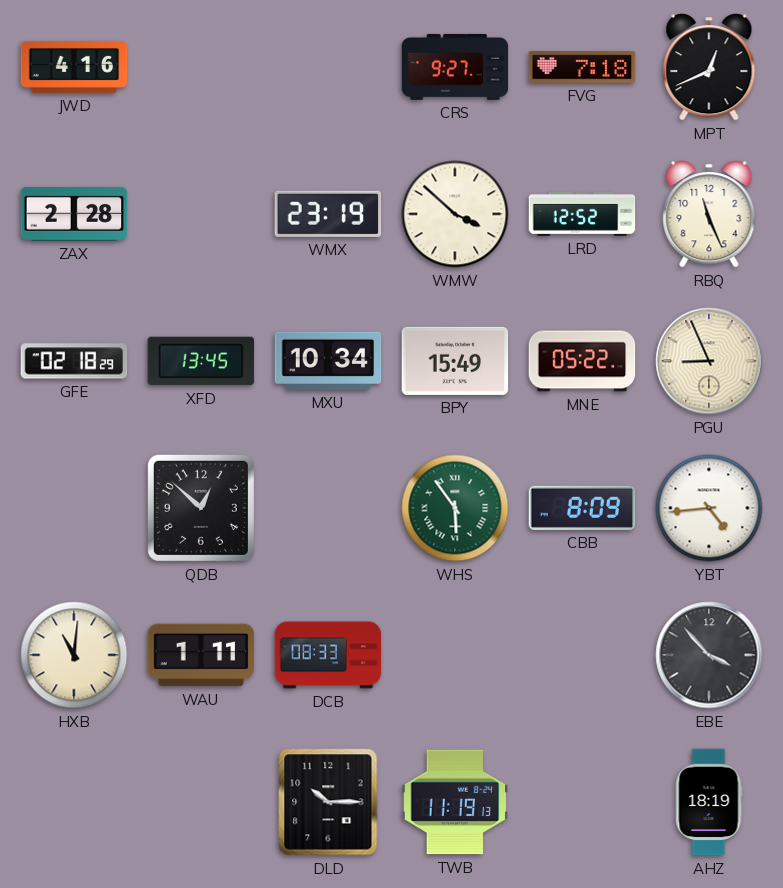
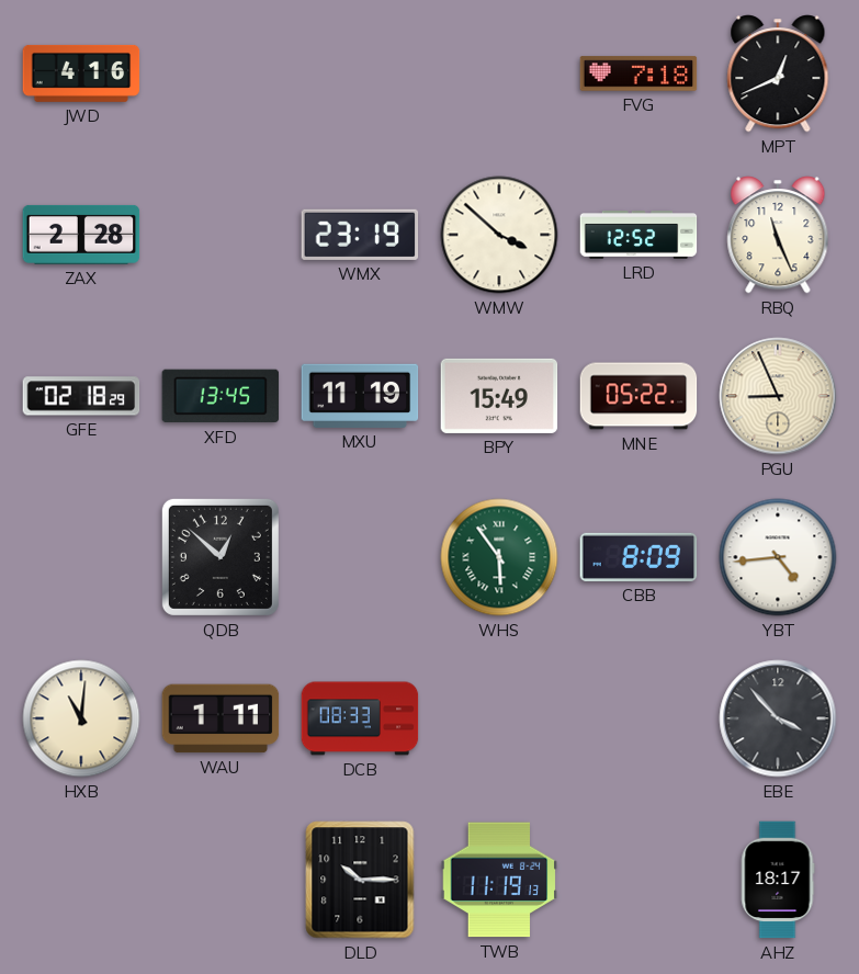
CRS: 9:27 -> none (455, 67)
MXU: 10:34 -> 11:19 (360, 396)
AHZ: 18:19 -> 18:17 (778, 880)
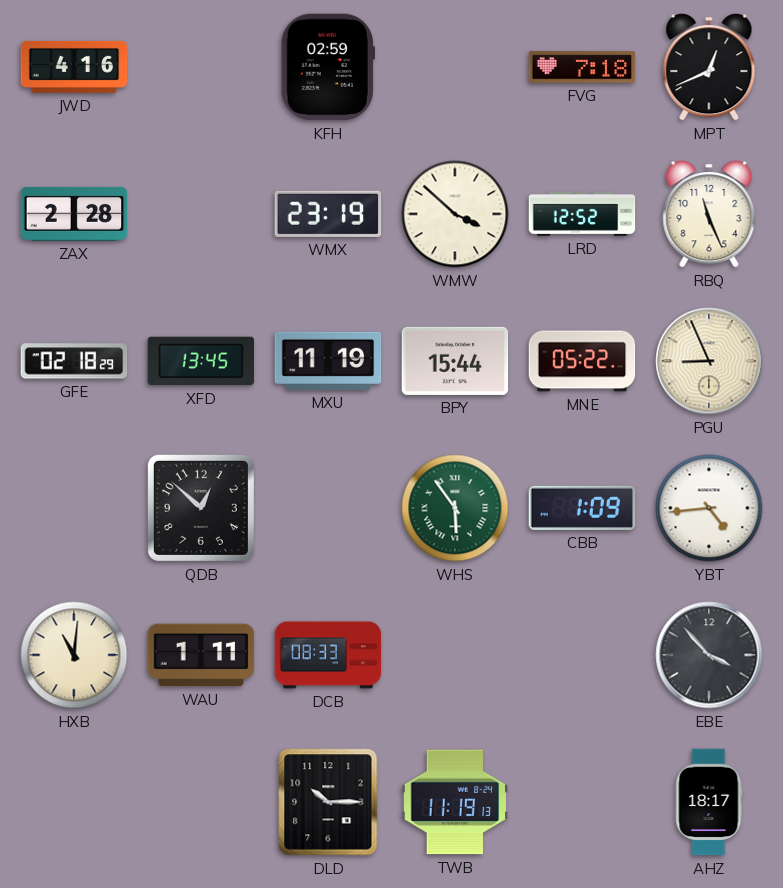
KFH: none -> 02:59 (328, 67)
BPY: 15:49 -> 15:44 (455, 361)
CBB: 8:09 -> 1:09 (582, 508)
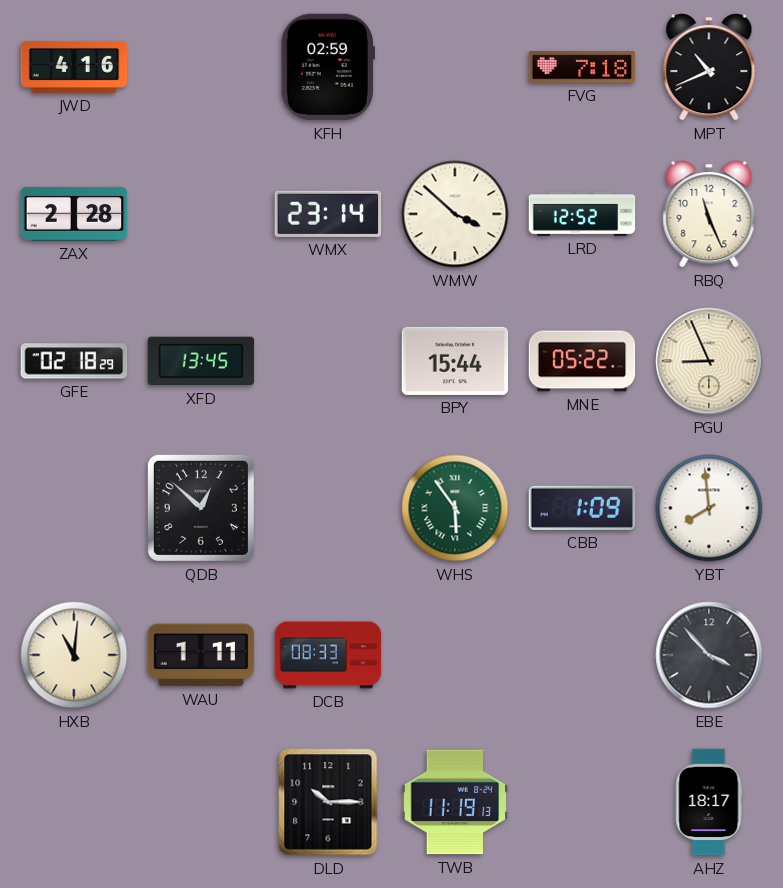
MPT: 12:41 -> 10:41 (709, 67)
WMX: 23:19 -> 23:14 (328, 214)
MXU: 11:19 -> none (328, 361)
YBT: 4:44 -> 7:59 (709, 508)
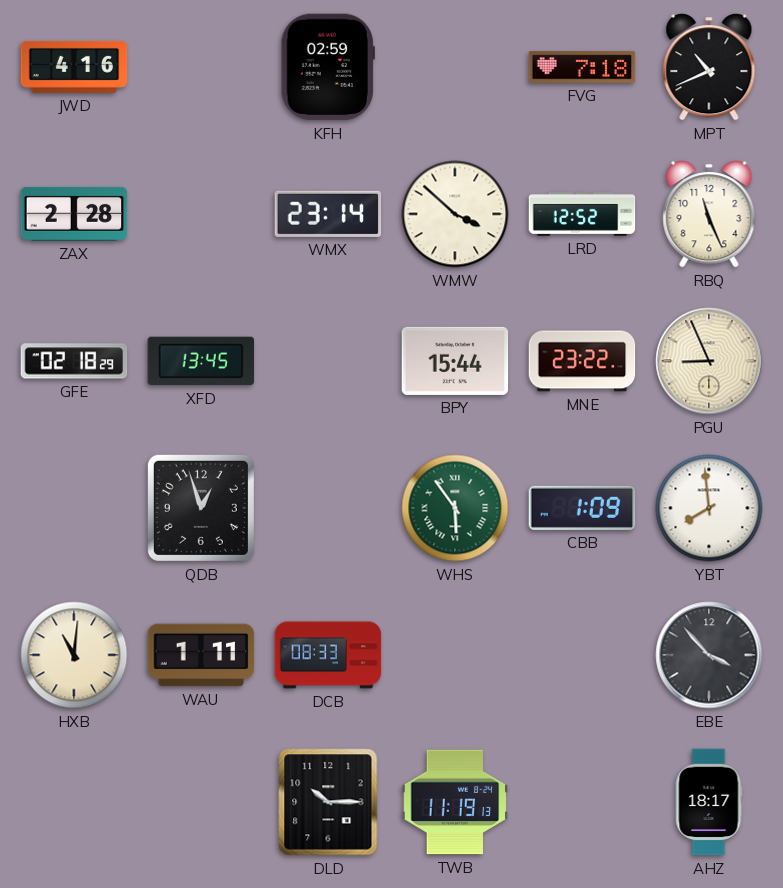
MNE: 05:22 -> 23:22 (582, 361)
QDB: 12:52 -> 12:57 (201, 508)
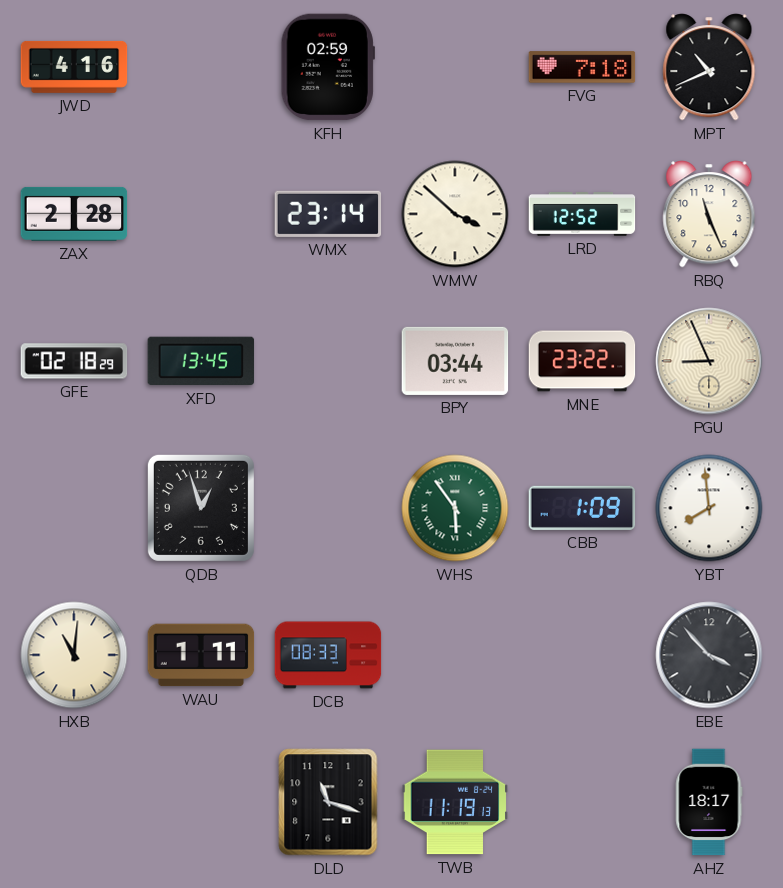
BPY: 15:44 -> 03:44 (455, 361)
DLD: 10:15 -> 11:18 (328, 802)
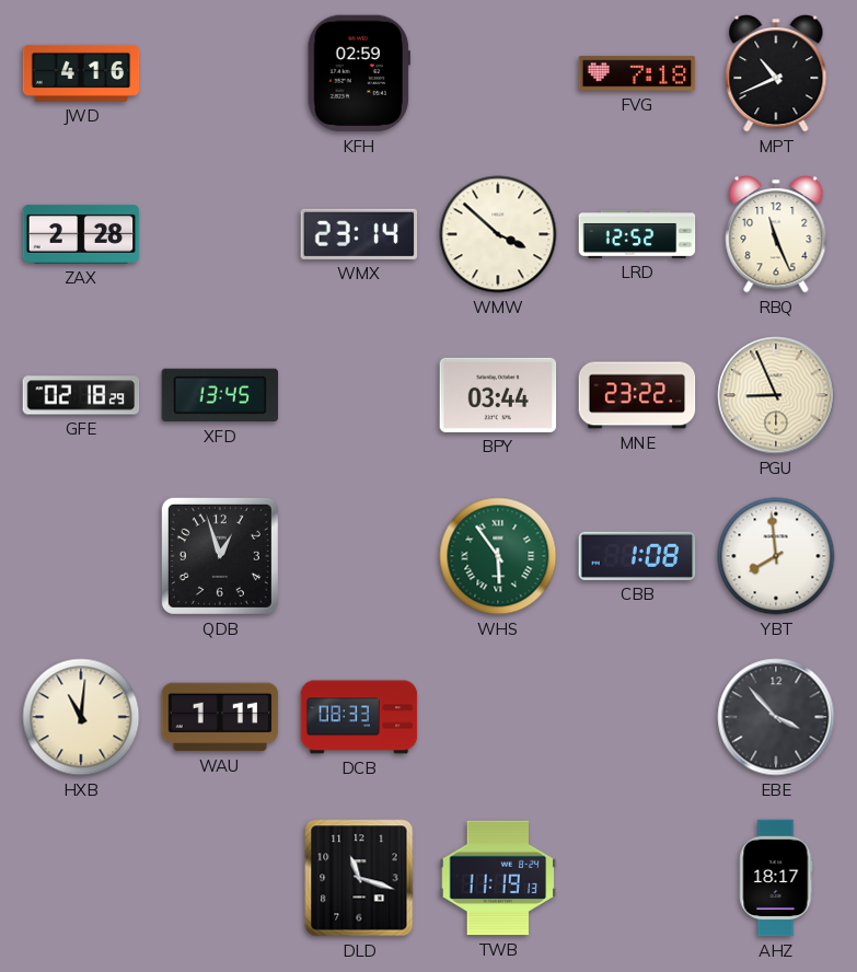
CBB: 1:09 -> 1:08 (637, 556)
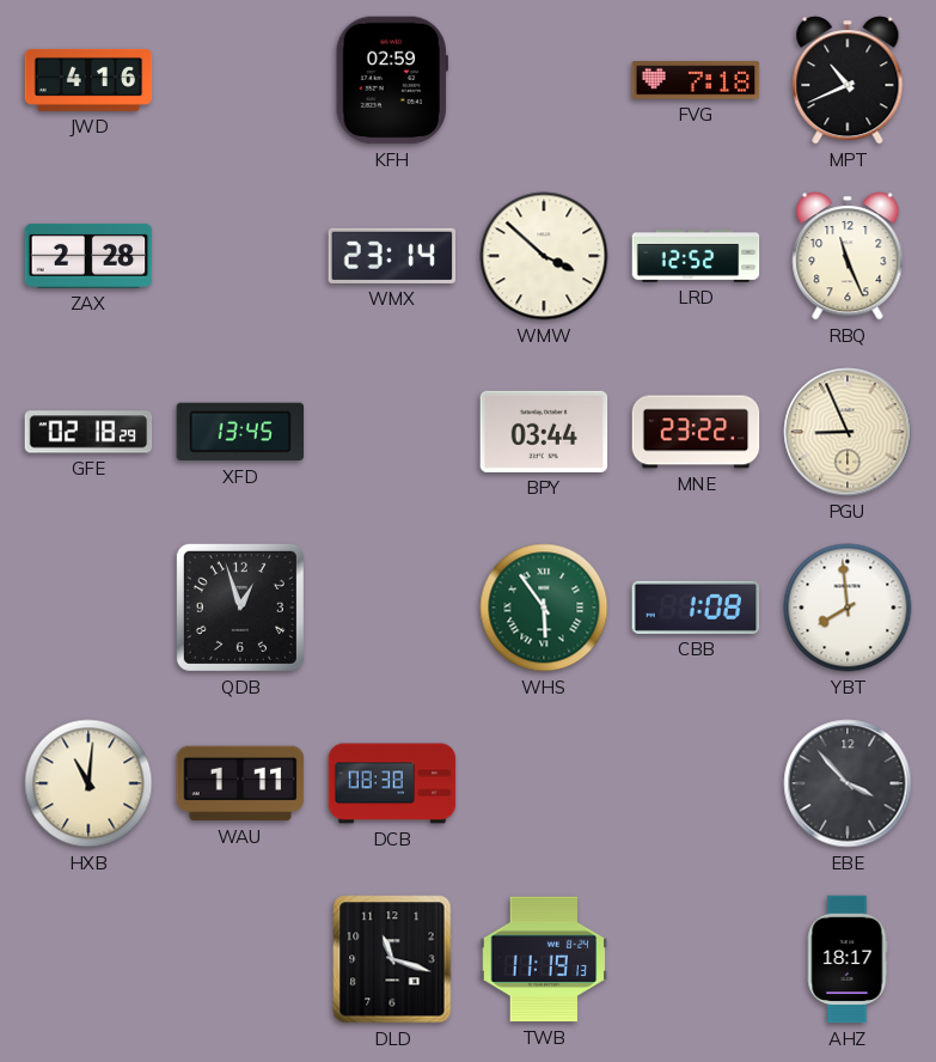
DCB: 08:33 -> 08:38 (392, 783)
